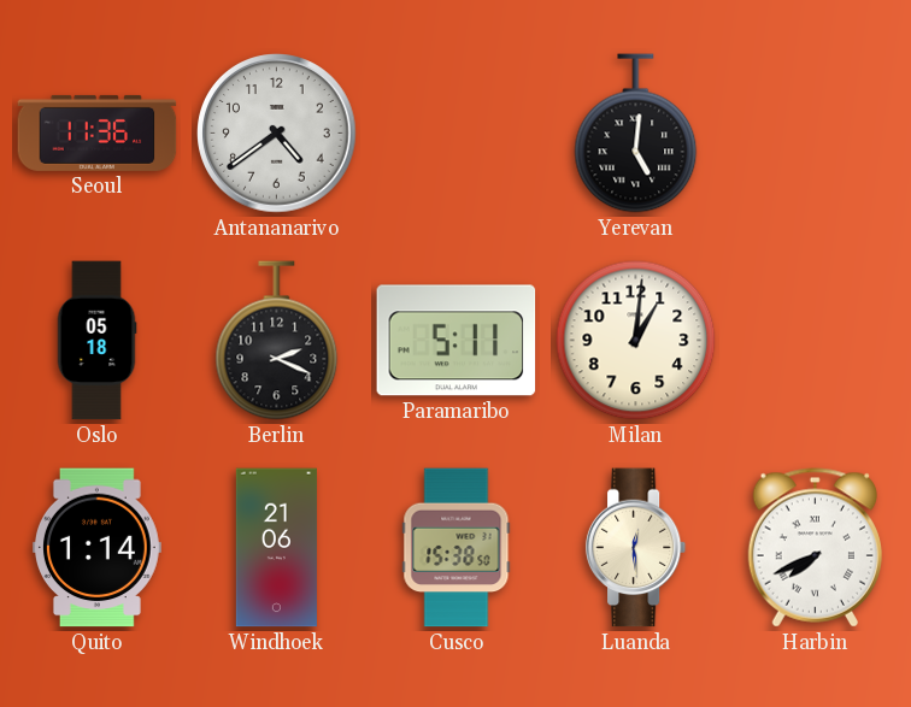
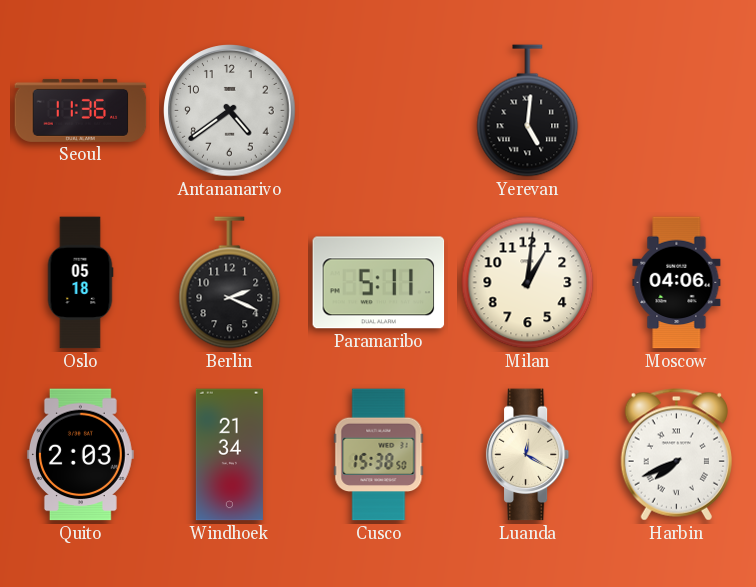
Moscow: none -> 04:06 (677, 283)
Quito: 1:14 -> 2:03 (80, 455)
Windhoek: 21:06 -> 21:34 (229, 455)
Luanda: 12:29 -> 12:20 (528, 455)
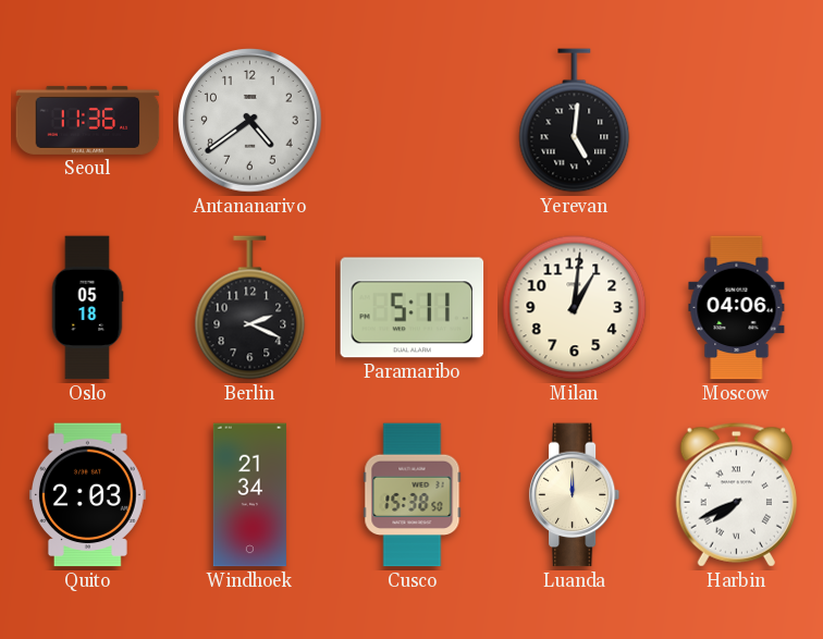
Luanda: 12:20 -> 12:00 (575, 495)
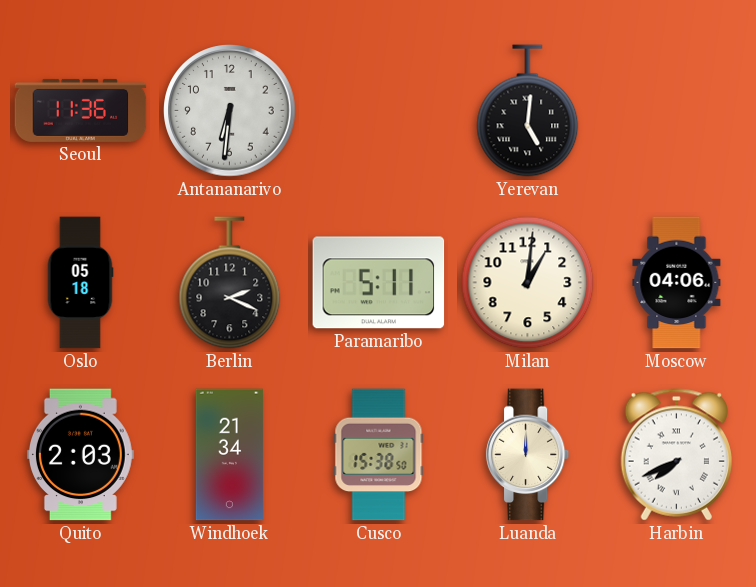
Antananarivo: 4:39 -> 6:31 (230, 111)
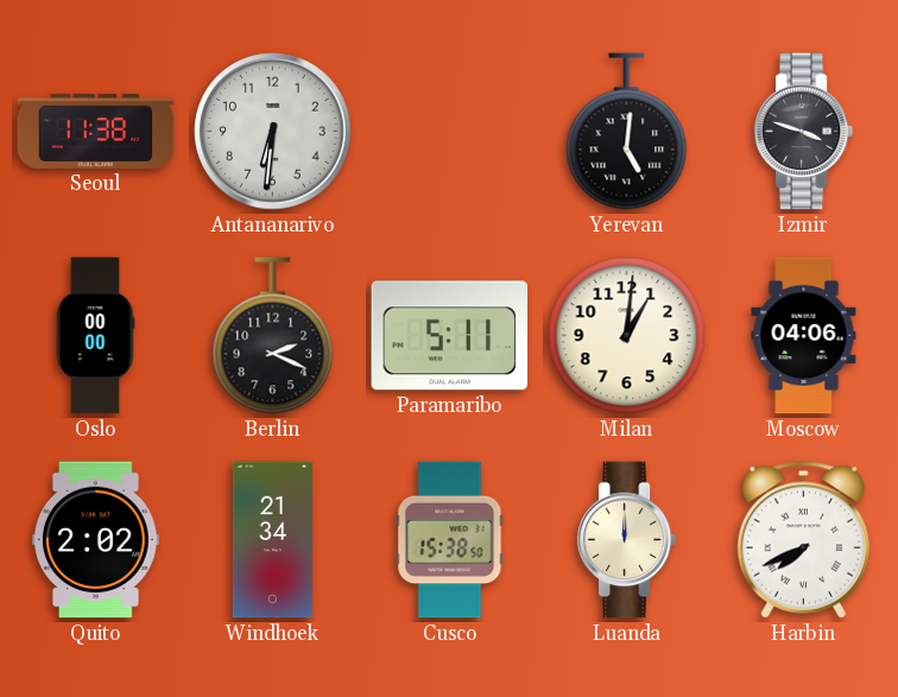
Seoul: 11:36 -> 11:38 (96, 131)
Izmir: none -> 3:48 (804, 132)
Oslo: 05:18 -> 00:00 (95, 336)
Quito: 2:03 -> 2:02 (95, 540)
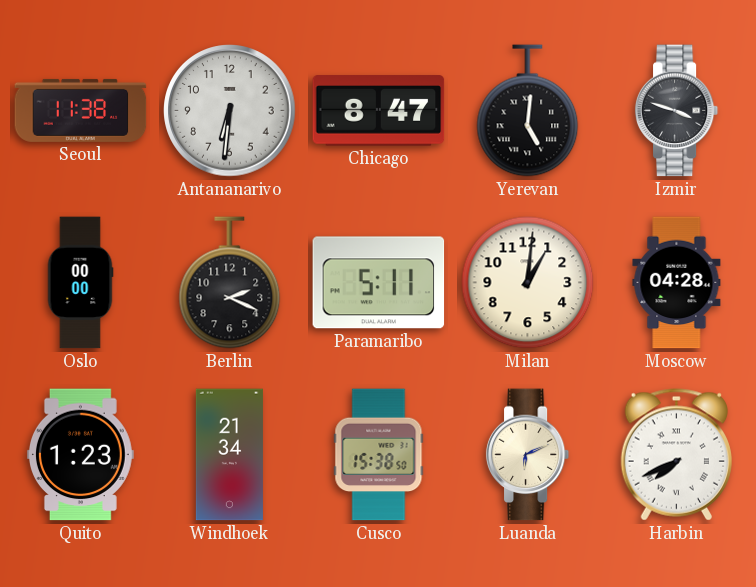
Chicago: none -> 8:47 (379, 111)
Moscow: 04:06 -> 04:28 (677, 283)
Quito: 2:02 -> 1:23 (80, 455)
Luanda: 12:00 -> 6:11 (528, 455)
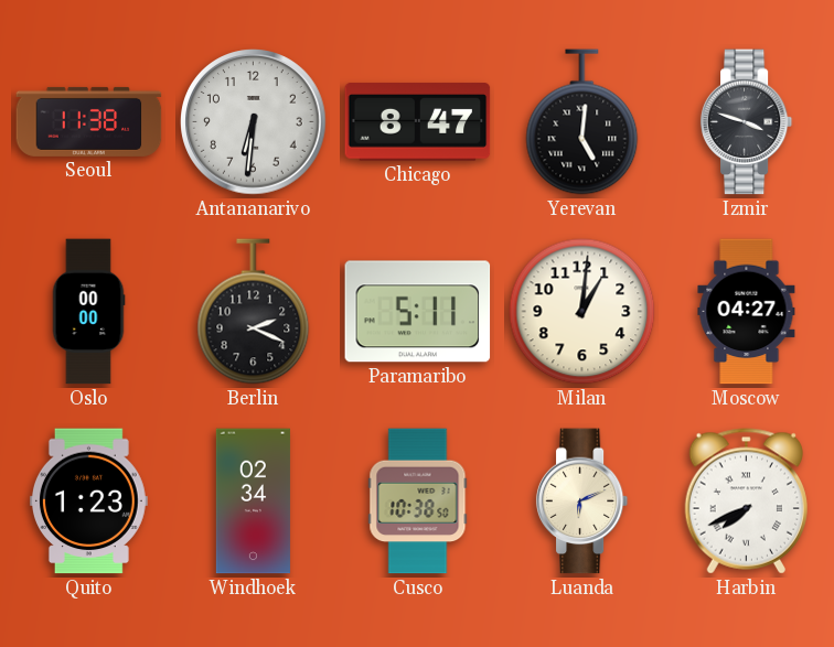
Moscow: 04:28 -> 04:27 (747, 312)
Windhoek: 21:34 -> 02:34 (253, 502)
Cusco: 15:38 -> 10:38 (418, 502)
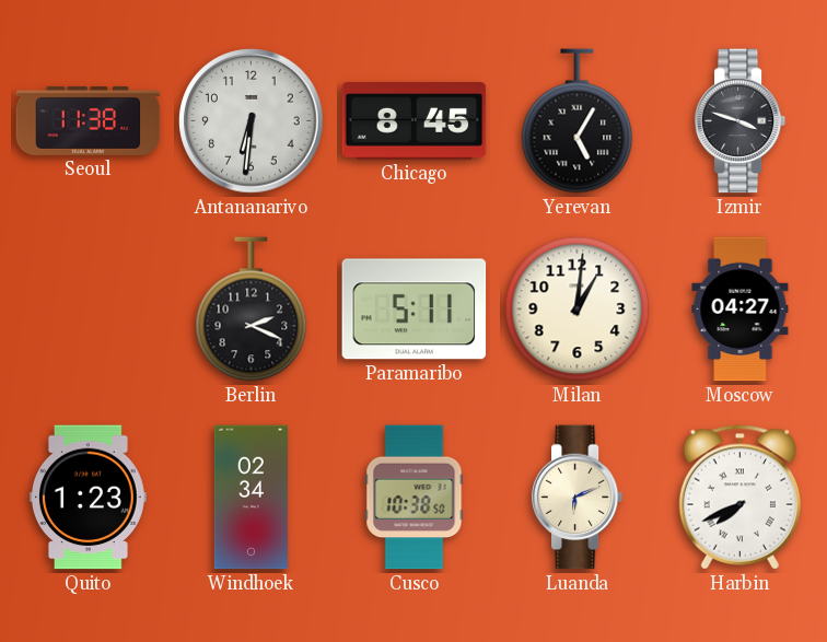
Chicago: 8:47 -> 8:45 (415, 121)
Yerevan: 5:01 -> 5:05 (578, 121)
Oslo: 00:00 -> none (88, 312)
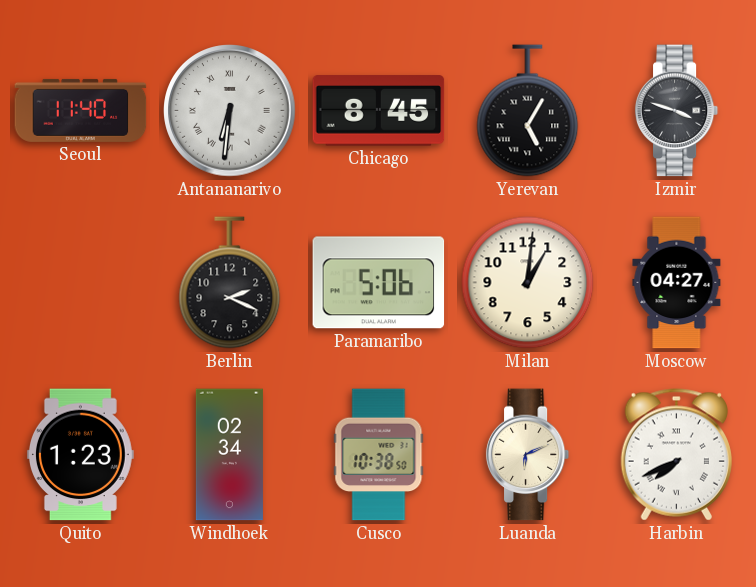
Seoul: 11:38 -> 11:40 (81, 110)
Antananarivo numerals: Arabic -> Roman (230, 111)
Paramaribo: 5:11 -> 5:06 (379, 283)
